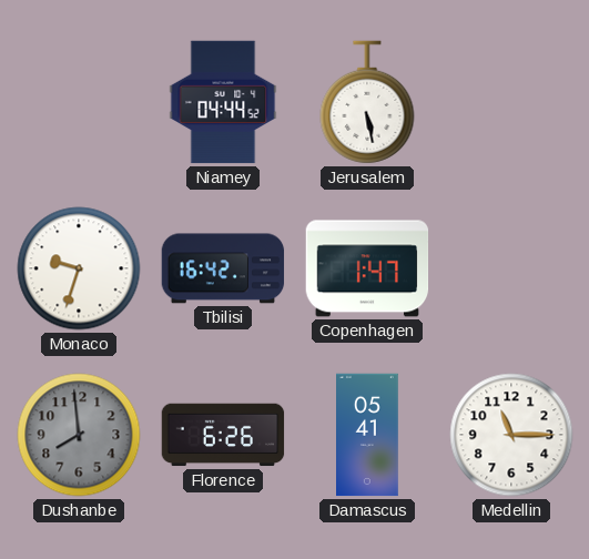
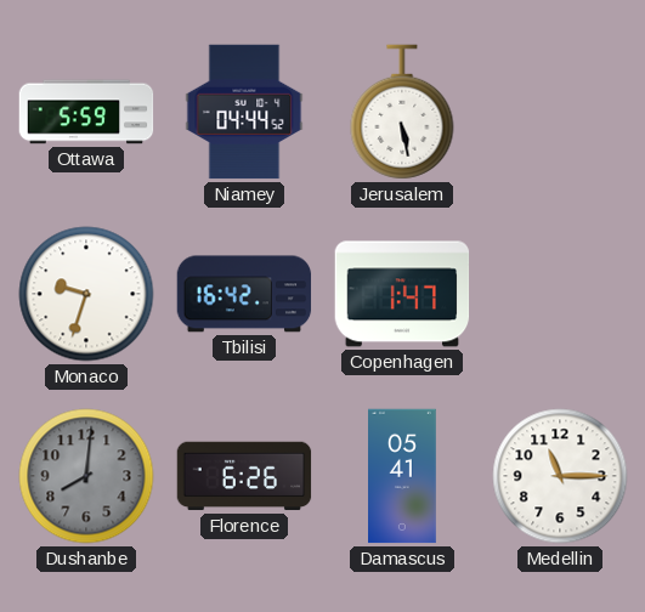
Ottawa: none -> 5:59 (86, 112)
Dushanbe: 7:59 -> 8:01 (86, 476)
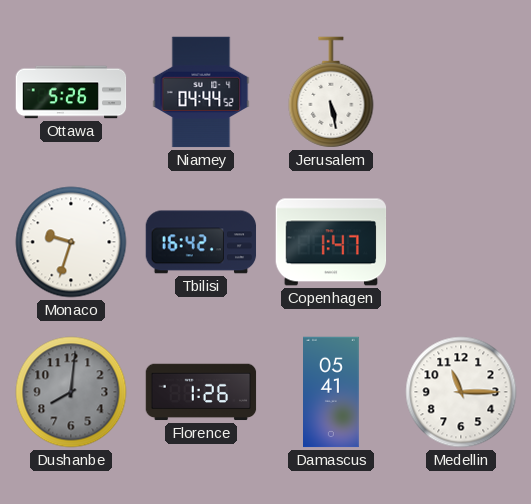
Ottawa: 5:59 -> 5:26 (71, 92)
Florence: 6:26 -> 1:26 (201, 392)
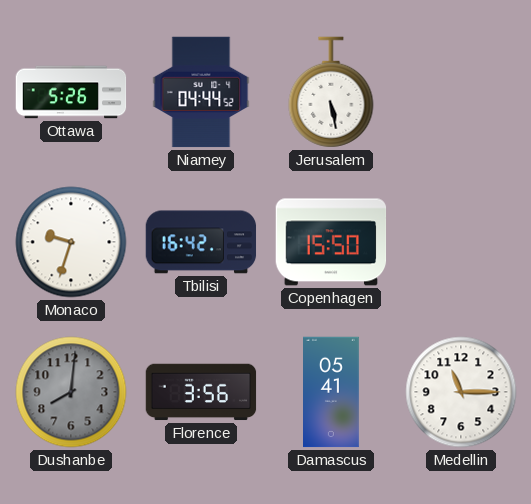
Copenhagen: 1:47 -> 15:50 (331, 242)
Florence: 1:26 -> 3:56 (201, 392)
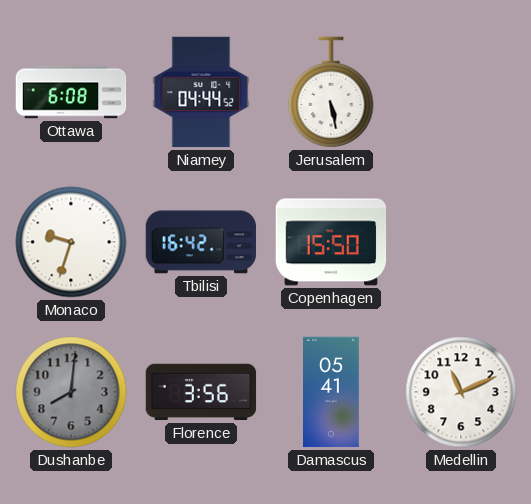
Ottawa: 5:26 -> 6:08 (71, 92)
Medellin: 11:15 -> 11:11 (461, 392)
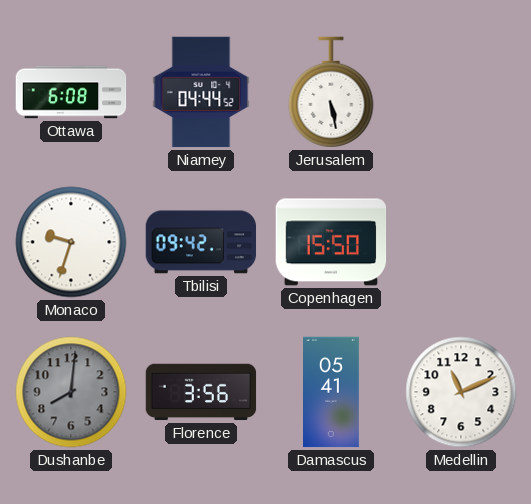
Tbilisi: 16:42 -> 09:42 (201, 242)
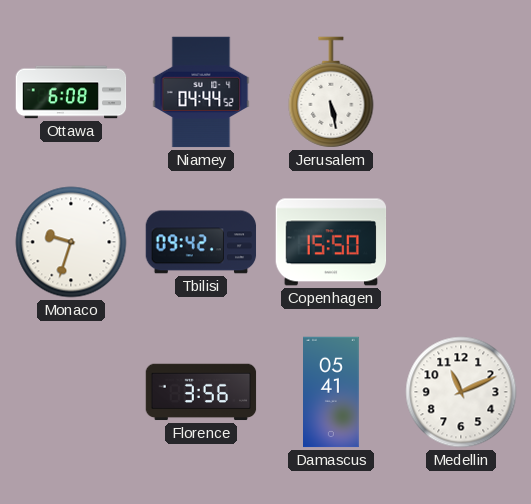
Dushanbe: 8:01 -> none (71, 392)
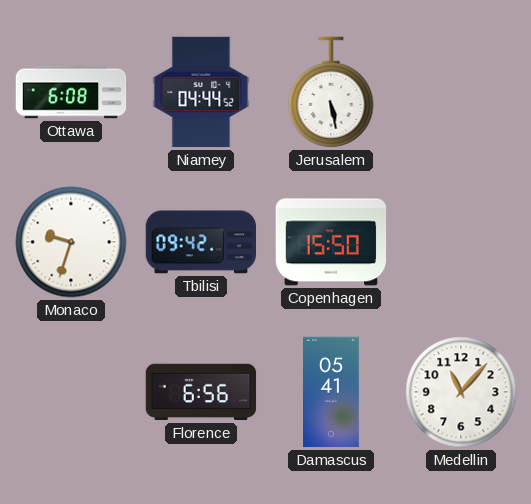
Florence: 3:56 -> 6:56 (201, 392)
Medellin: 11:11 -> 11:07 (461, 392)
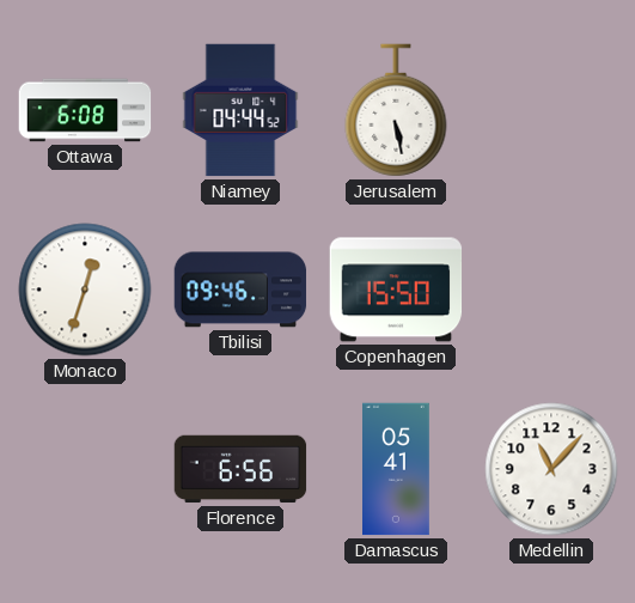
Monaco: 9:33 -> 12:33 (85, 290)
Tbilisi: 09:42 -> 09:46 (240, 290)
